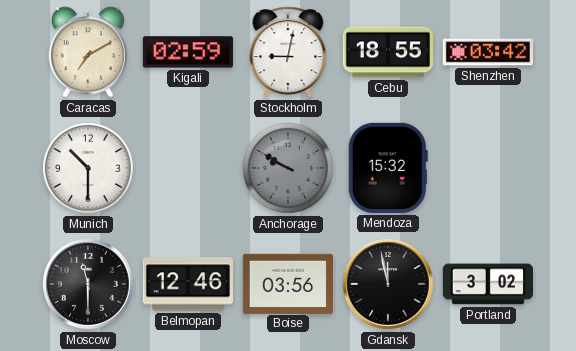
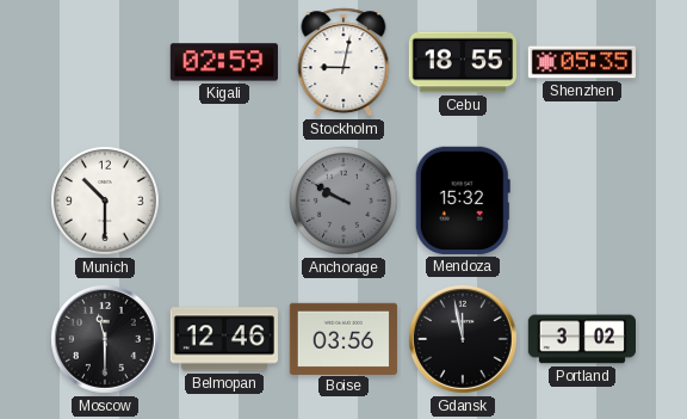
Caracas: 7:10 -> none (88, 52)
Shenzhen: 03:42 -> 05:35 (581, 62)
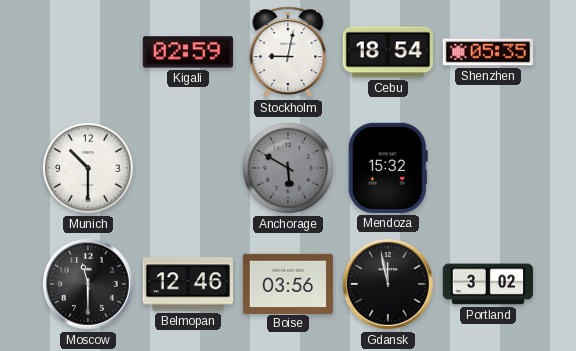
Cebu: 18:55 -> 18:54 (387, 52)
Anchorage: 9:50 -> 5:50 (289, 169)
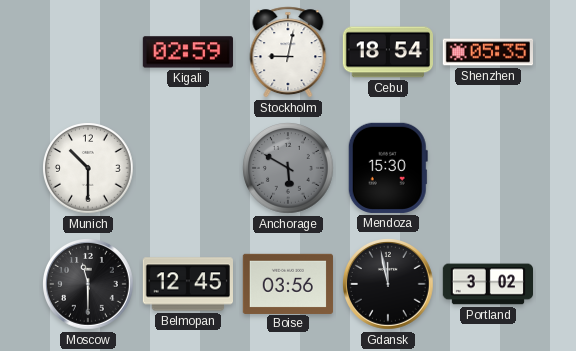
Mendoza: 15:32 -> 15:30 (388, 168)
Belmopan: 12:46 -> 12:45 (187, 284)
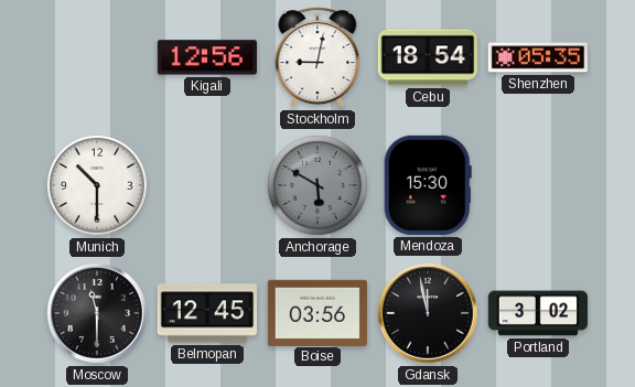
Kigali: 02:59 -> 12:56 (207, 57)
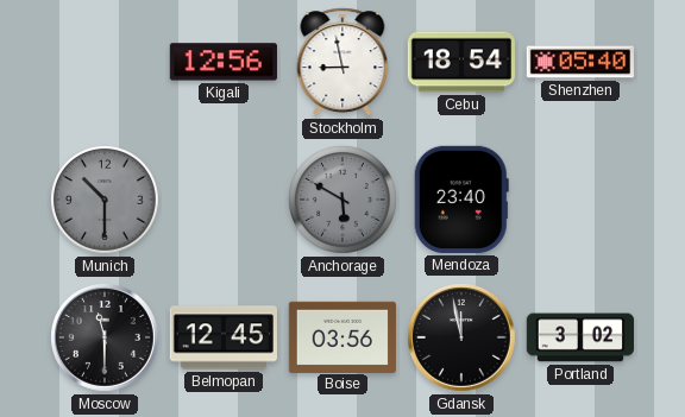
Stockholm: 9:02 -> 8:58 (342, 62)
Shenzhen: 05:35 -> 05:40 (579, 62)
Munich dial: white -> grey (106, 201)
Mendoza: 15:30 -> 23:40 (461, 200)
